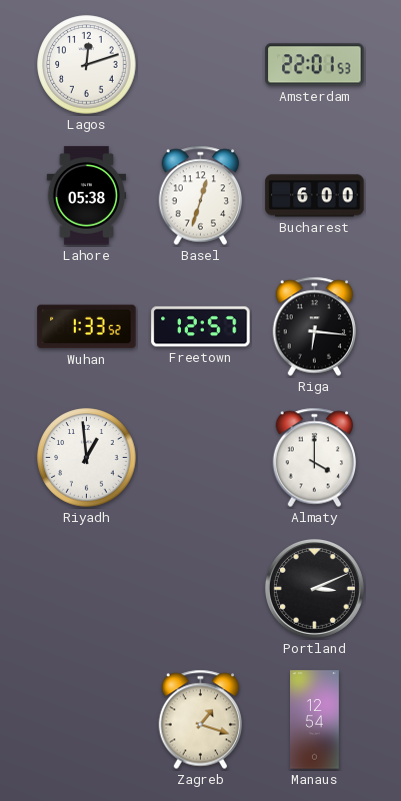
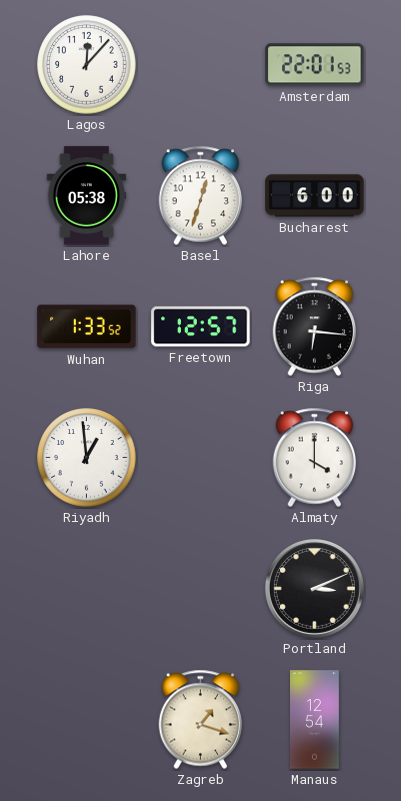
Lagos: 12:12 -> 12:07 (87, 65)
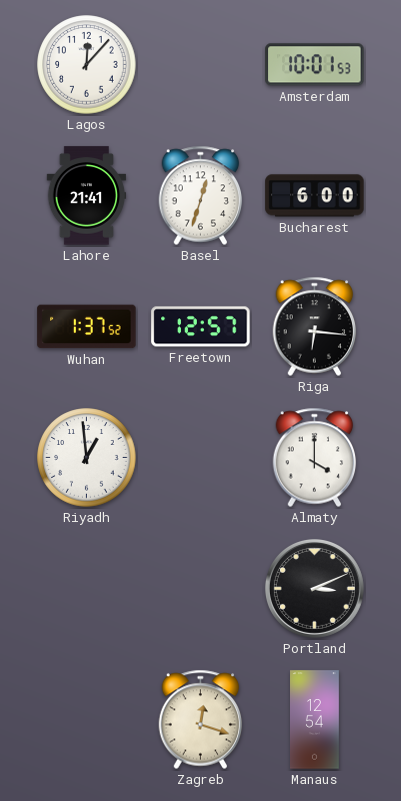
Amsterdam: 22:01 -> 10:01 (315, 65)
Lahore: 05:38 -> 21:41 (87, 196)
Wuhan: 1:33 -> 1:37 (87, 327)
Zagreb: 1:18 -> 12:18 (201, 720)
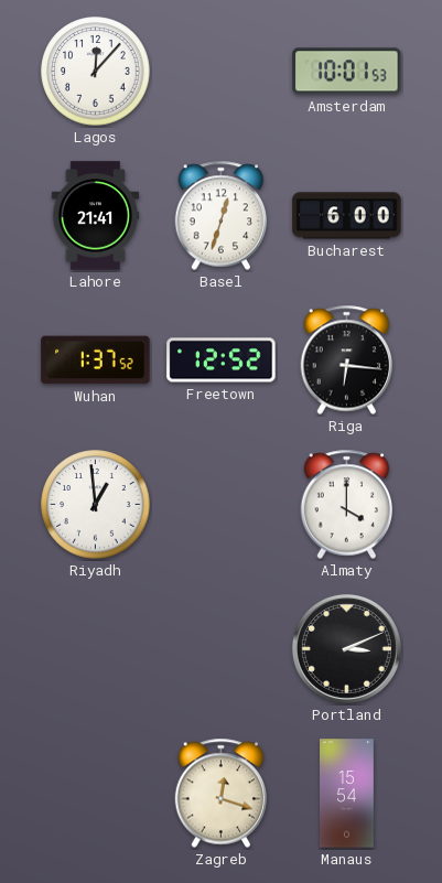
Freetown: 12:57 -> 12:52 (222, 360)
Manaus: 12:54 -> 15:54 (347, 794)
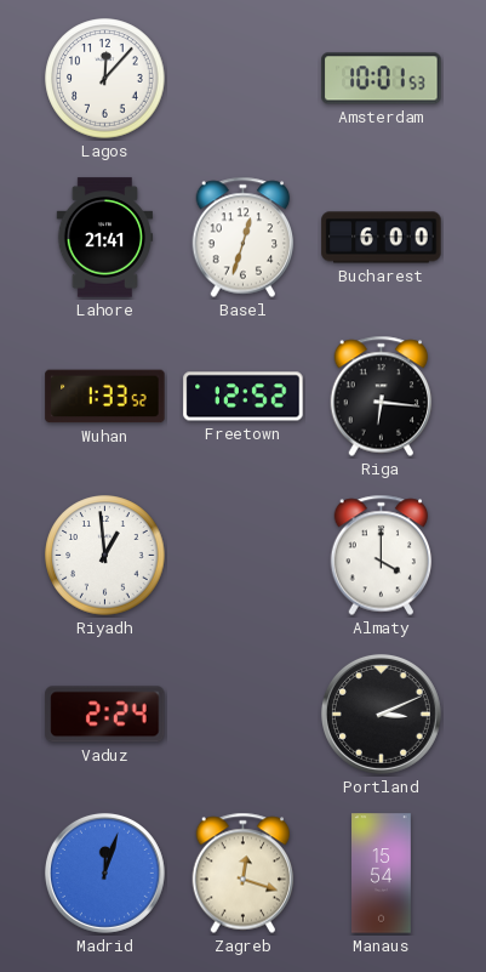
Wuhan: 1:37 -> 1:33 (105, 397)
Vaduz: none -> 2:24 (105, 715)
Madrid: none -> 12:03 (104, 872)
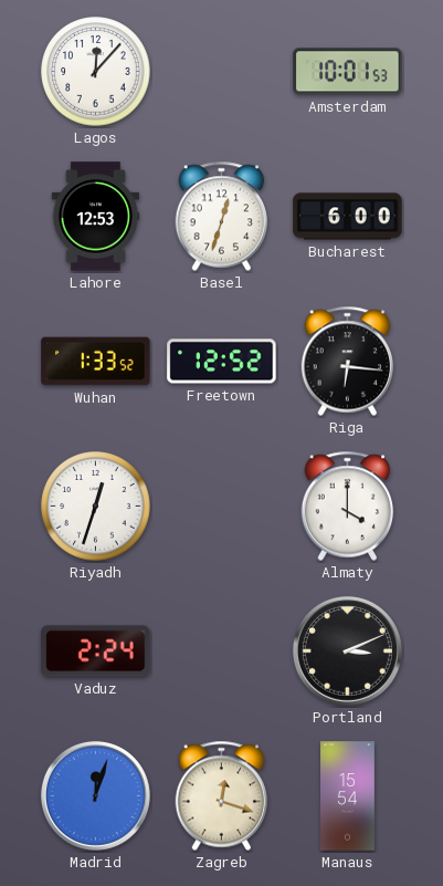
Lahore: 21:41 -> 12:53 (96, 217)
Riyadh: 12:59 -> 12:33 (96, 507)
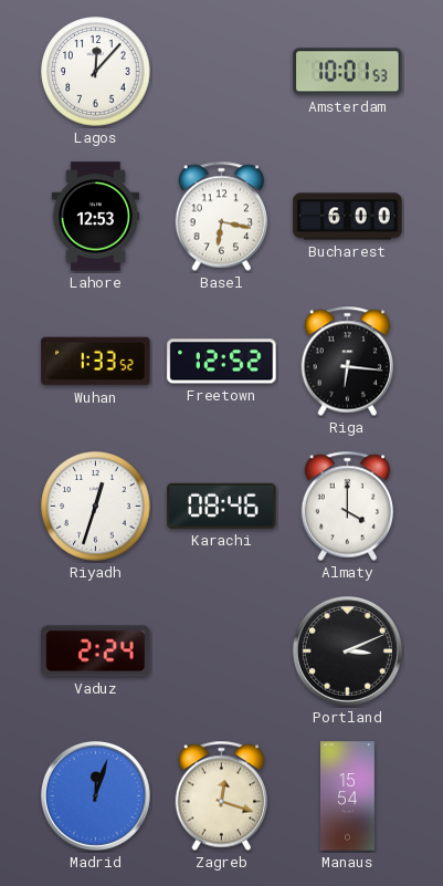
Basel: 12:33 -> 6:17 (222, 217)
Karachi: none -> 08:46 (222, 505)
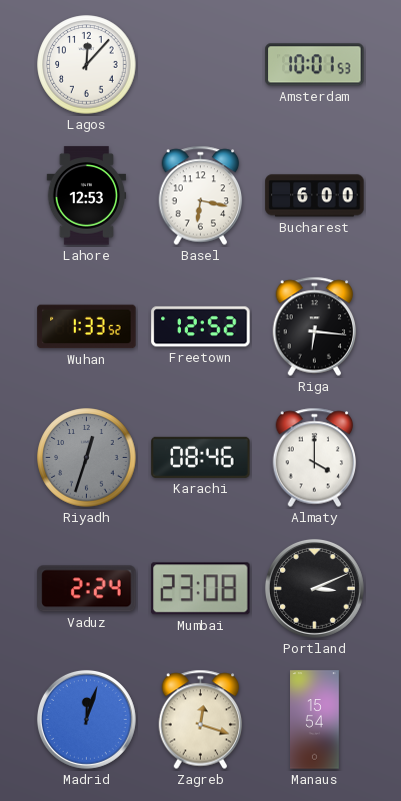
Riyadh dial: white -> grey (87, 458)
Mumbai: none -> 23:08 (201, 589)
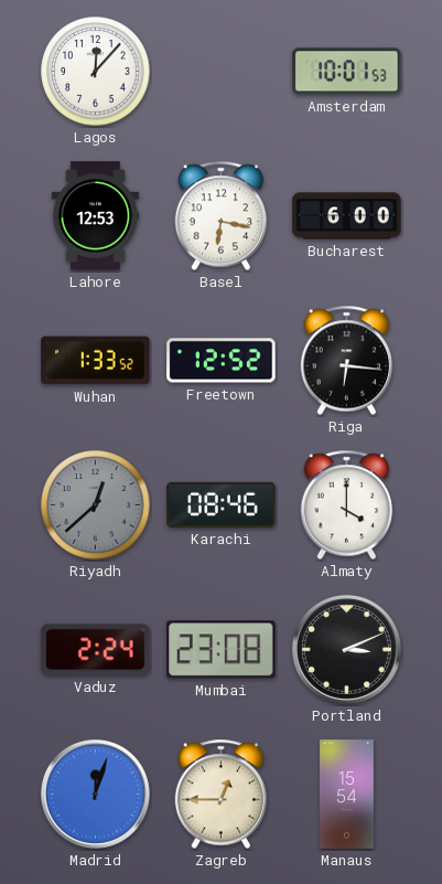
Riyadh: 12:33 -> 12:38 (96, 505)
Zagreb: 12:18 -> 12:45 (222, 795)
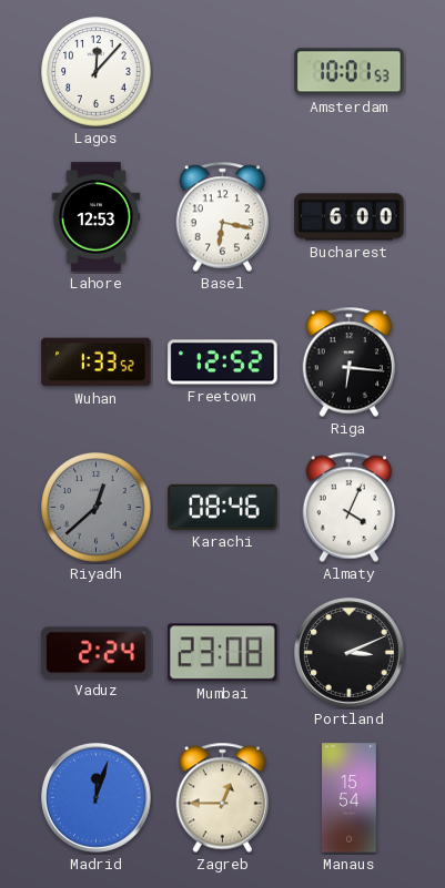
Almaty: 4:00 -> 4:04 (350, 508)
